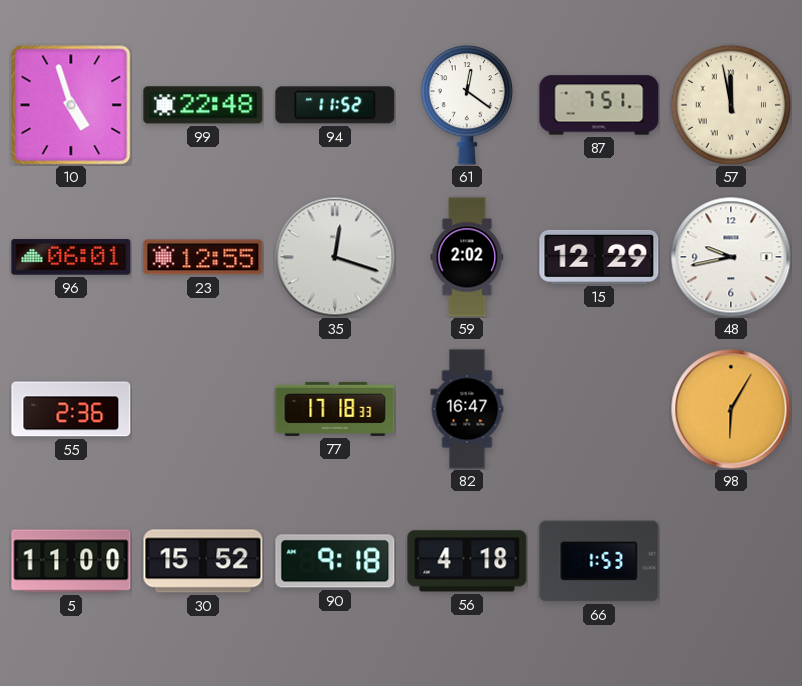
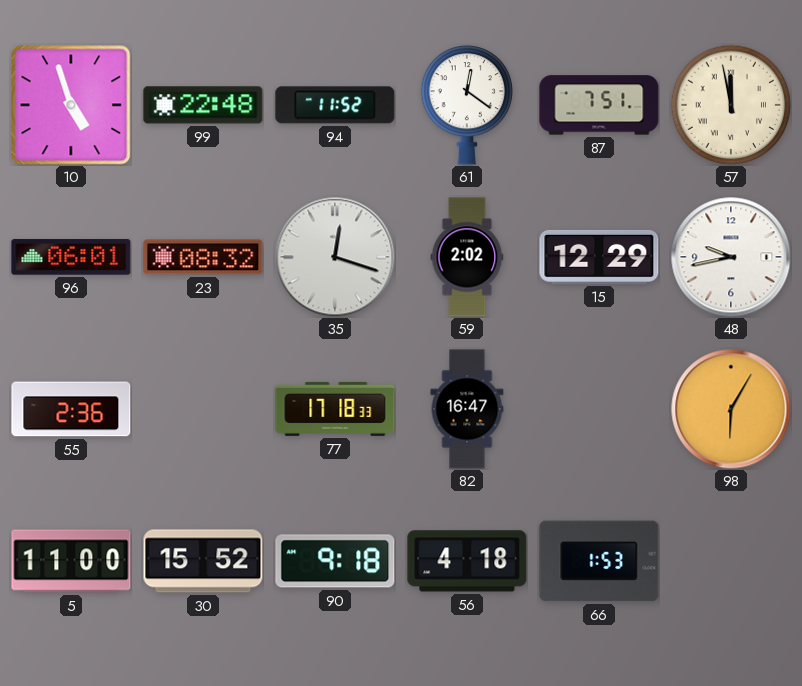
23: 12:55 -> 08:32 (203, 257)
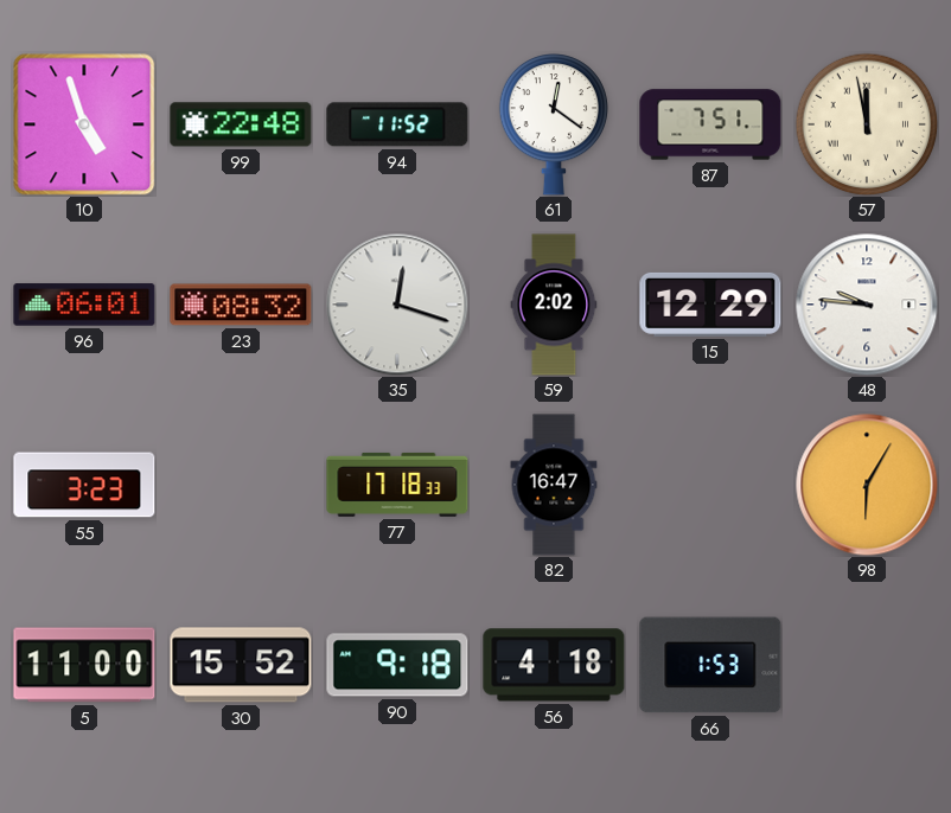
48: 9:43 -> 9:46 (867, 305)
55: 2:36 -> 3:23 (84, 485)
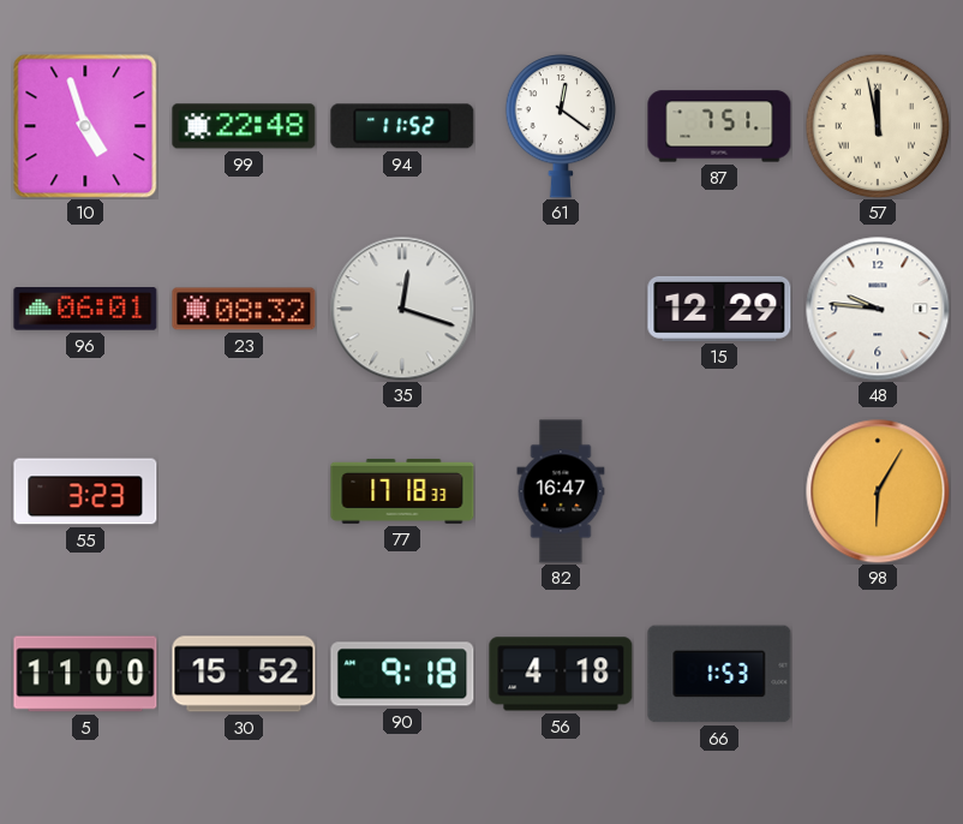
59: 2:02 -> none (554, 305)
